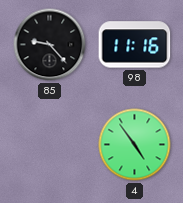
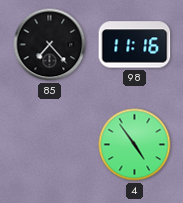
85: 9:23 -> 7:23 (50, 45)
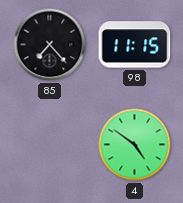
98: 11:16 -> 11:15 (135, 45)
4: 4:54 -> 4:51 (135, 145)
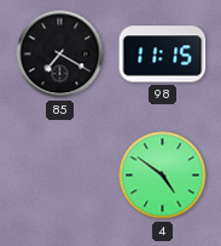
85: 7:23 -> 7:20 (60, 55)
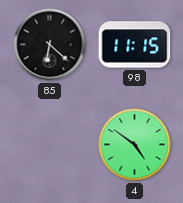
85: 7:20 -> 6:22 (50, 45)
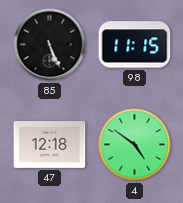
85: 6:22 -> 5:26 (50, 45)
47: none -> 12:18 (50, 145)
